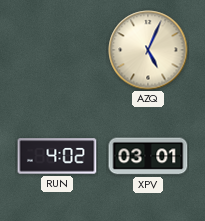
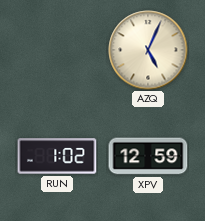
RUN: 4:02 -> 1:02 (57, 156)
XPV: 03:01 -> 12:59 (148, 156)
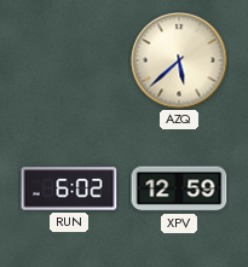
AZQ: 5:04 -> 5:38 (179, 60)
RUN: 1:02 -> 6:02 (69, 188)
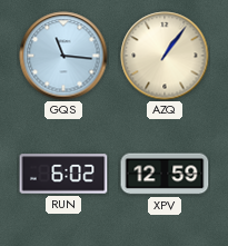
GQS: none -> 11:16 (63, 56)
AZQ: 5:38 -> 1:06 (165, 56)
